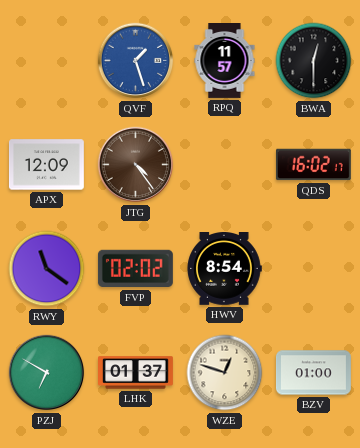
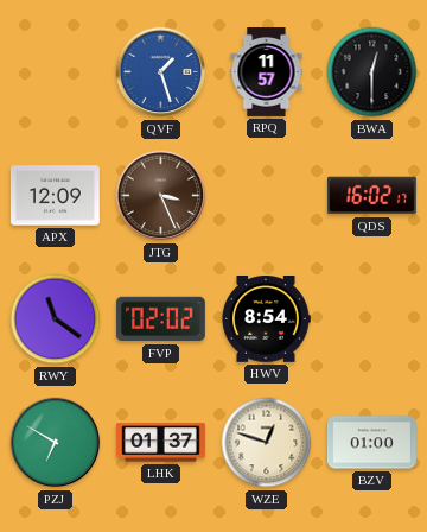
JTG: 4:24 -> 3:26 (161, 196)
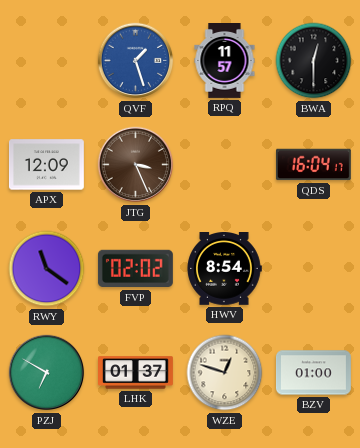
QDS: 16:02 -> 16:04 (313, 165)
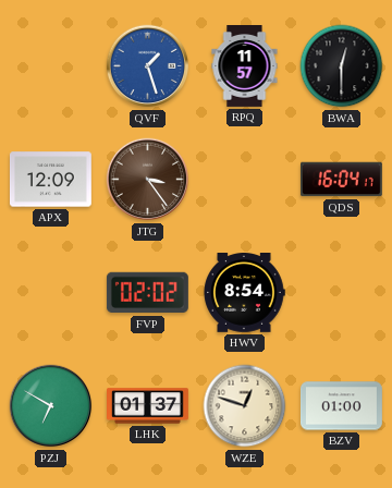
JTG: 3:26 -> 3:24 (148, 180)
RWY: 11:21 -> none (47, 269)
